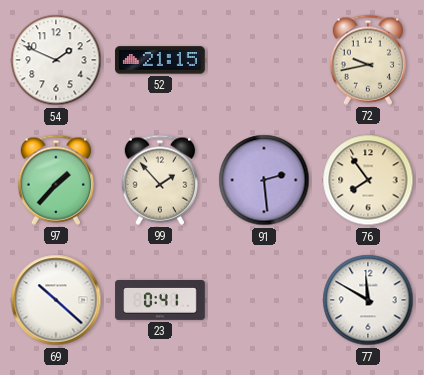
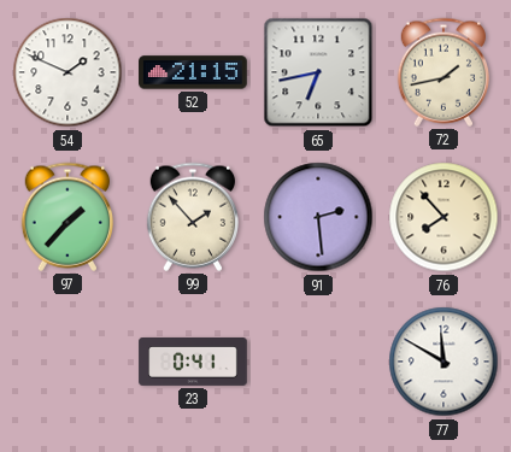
65: none -> 6:43 (318, 72)
72: 9:43 -> 1:43 (442, 72)
76: 7:54 -> 7:53 (444, 217)
69: 10:22 -> none (56, 300)
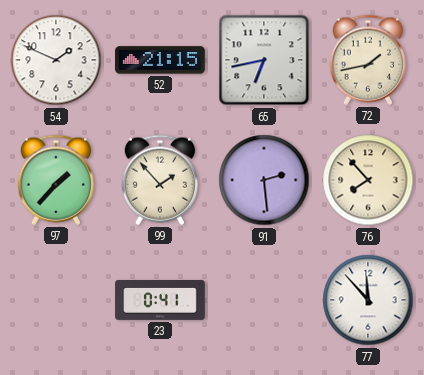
77: 11:50 -> 11:53 (368, 300)
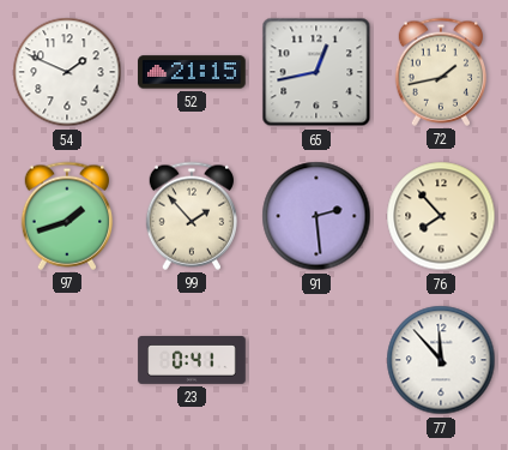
65: 6:43 -> 12:43 (316, 72)
97: 1:37 -> 1:42 (66, 216)
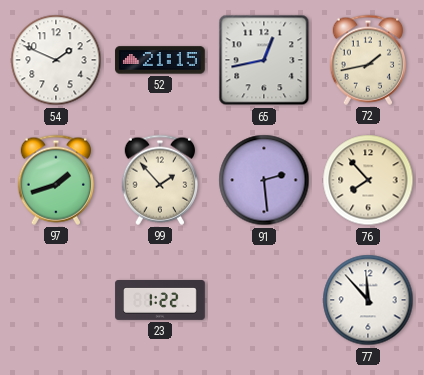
23: 0:41 -> 1:22 (160, 301)
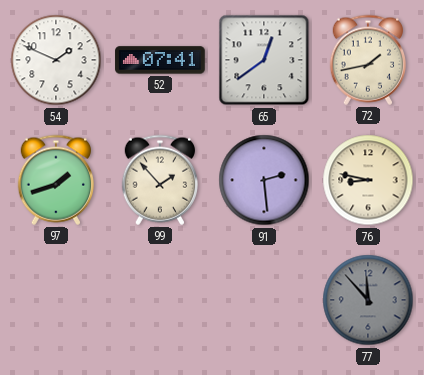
52: 21:15 -> 07:41 (160, 60)
65: 12:43 -> 12:39 (264, 60)
76: 7:53 -> 8:47 (368, 180)
23: 1:22 -> none (160, 301)
77 dial: white -> grey (368, 300)
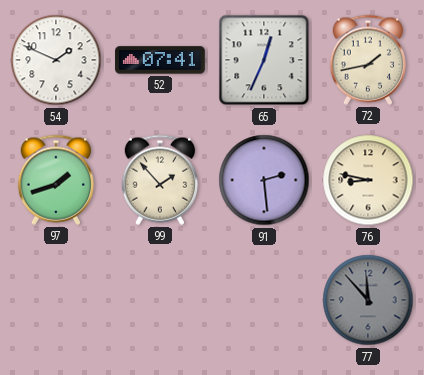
65: 12:39 -> 12:34 (264, 60)
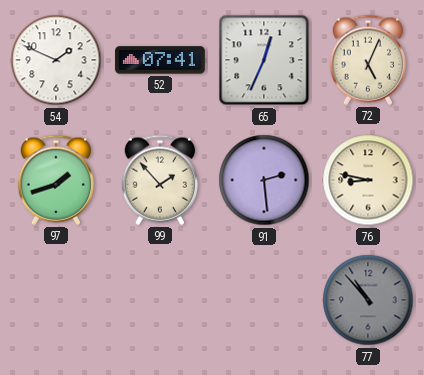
72: 1:43 -> 5:04 (367, 60)
77: 11:53 -> 10:53 (368, 300)
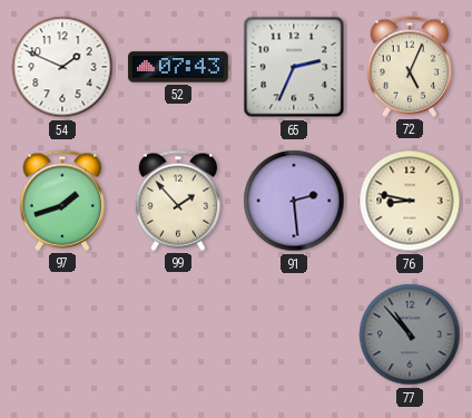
52: 07:41 -> 07:43 (178, 67)
65: 12:34 -> 2:34 (294, 67)
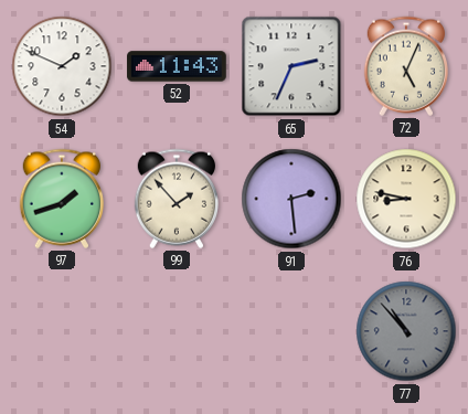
52: 07:43 -> 11:43 (177, 66)
